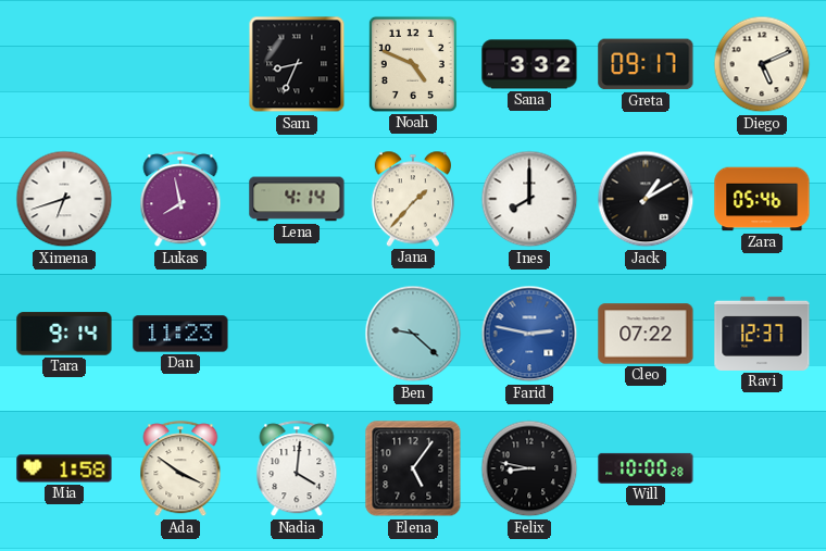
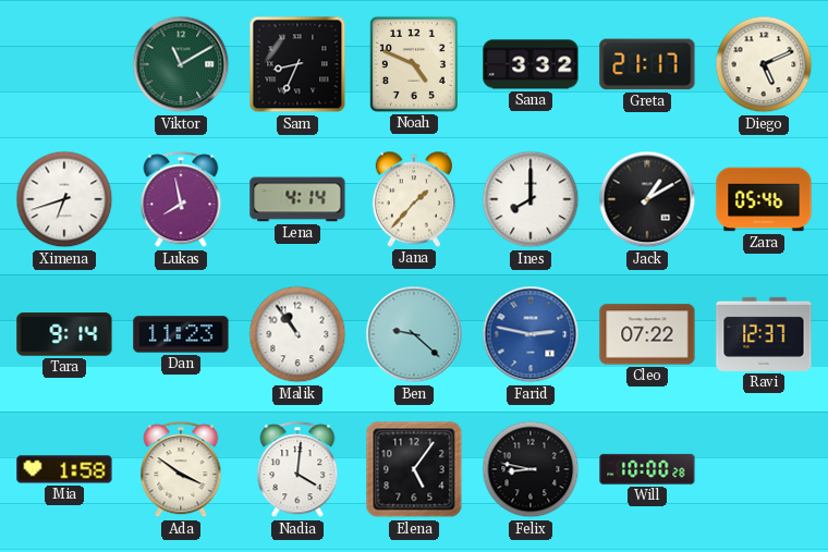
Viktor: none -> 11:10 (181, 64)
Greta: 09:17 -> 21:17 (647, 64)
Malik: none -> 10:54 (297, 334)
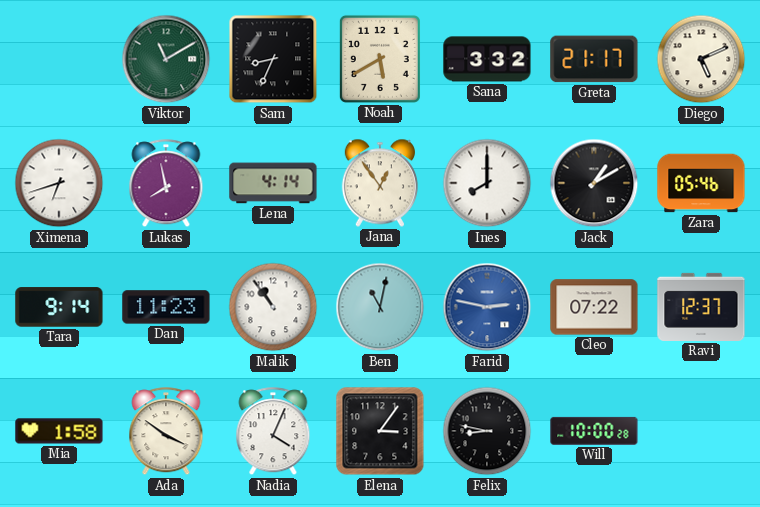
Noah: 4:49 -> 5:40 (380, 59)
Jana: 1:37 -> 12:54 (380, 183)
Ben: 9:22 -> 11:02 (380, 307)
Nadia: 4:01 -> 4:04 (273, 432)
Elena: 5:06 -> 3:06 (380, 431)
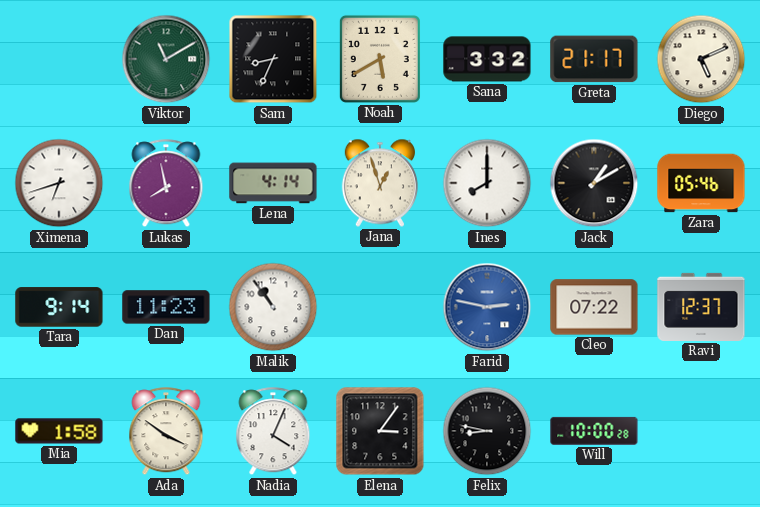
Jana: 12:54 -> 12:57 (380, 183)
Ben: 11:02 -> none (380, 307)
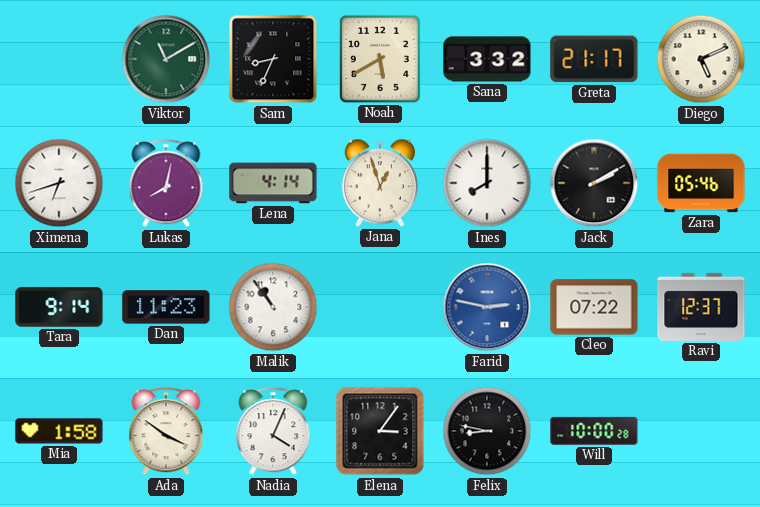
Lukas: 7:58 -> 8:02 (166, 184)
Jack: 1:10 -> 2:10 (594, 183)
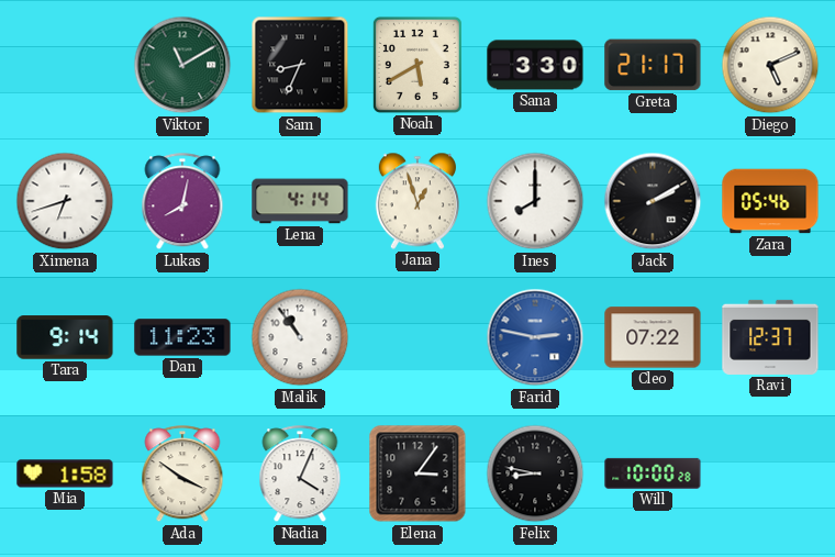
Sana: 3:32 -> 3:30 (535, 65)
